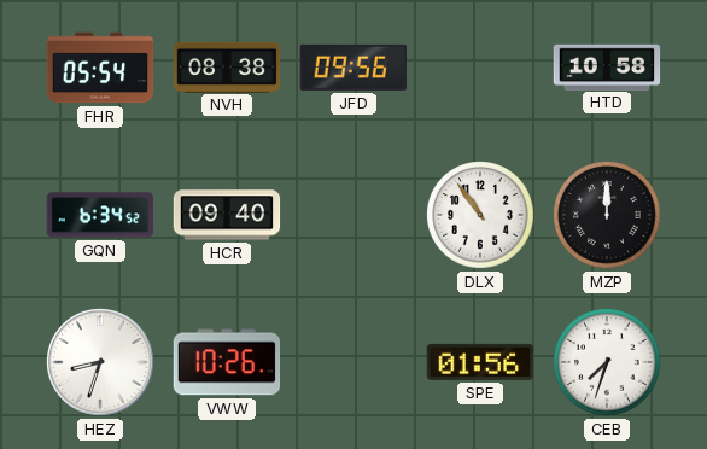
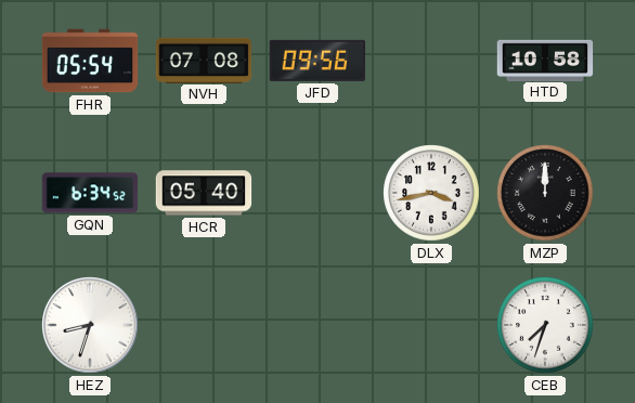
NVH: 08:38 -> 07:08 (204, 60)
HCR: 09:40 -> 05:40 (204, 193)
DLX: 10:54 -> 3:43 (431, 193)
VWW: 10:26 -> none (227, 362)
SPE: 01:56 -> none (480, 362)
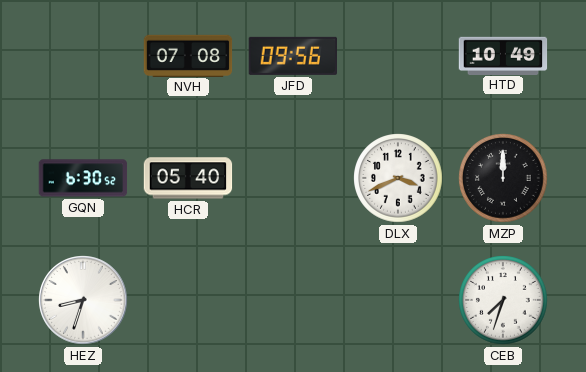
FHR: 05:54 -> none (90, 61)
HTD: 10:58 -> 10:49 (503, 55)
GQN: 6:34 -> 6:30 (83, 178)
DLX: 3:43 -> 3:41 (398, 178)
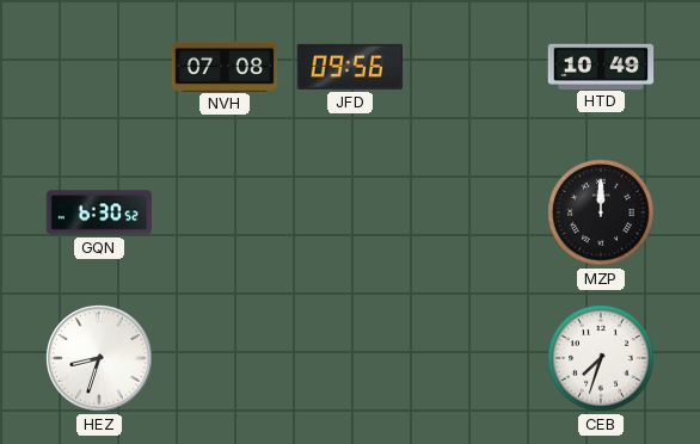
HCR: 05:40 -> none (188, 178)
DLX: 3:41 -> none (398, 178)
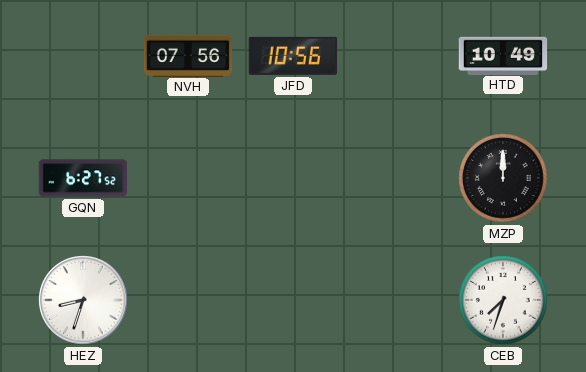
NVH: 07:08 -> 07:56 (188, 55)
JFD: 09:56 -> 10:56 (292, 56)
GQN: 6:30 -> 6:27 (83, 178)
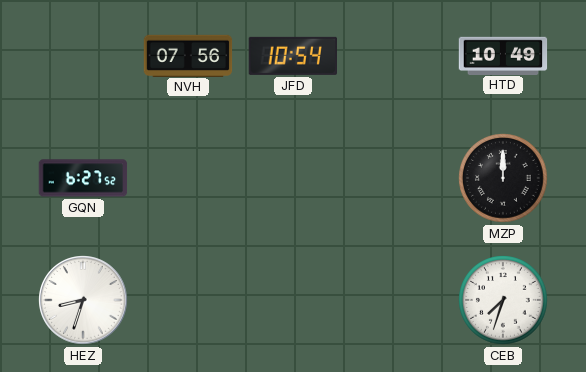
JFD: 10:56 -> 10:54 (292, 56)
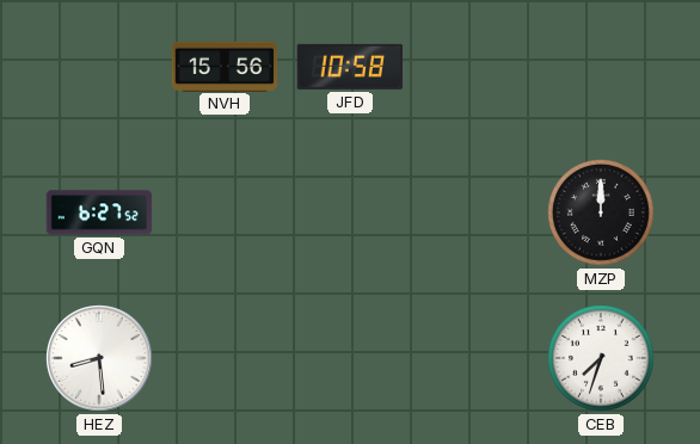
NVH: 07:56 -> 15:56 (225, 66)
JFD: 10:54 -> 10:58 (349, 67)
HTD: 10:49 -> none (503, 55)
HEZ: 8:33 -> 8:29 (99, 358)
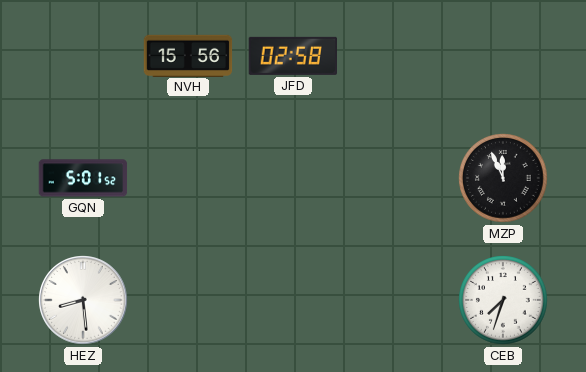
JFD: 10:58 -> 02:58 (292, 56)
GQN: 6:27 -> 5:01 (83, 178)
MZP: 12:00 -> 11:56 (503, 178)
